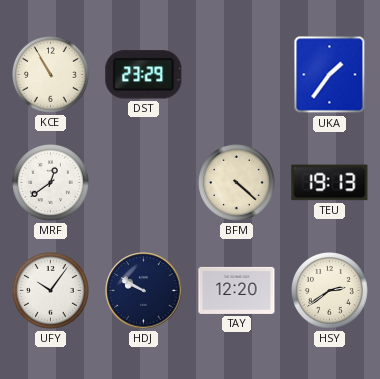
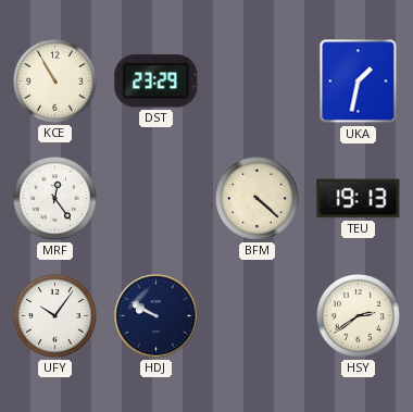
UKA: 1:36 -> 1:32 (359, 82)
MRF: 12:39 -> 12:24 (55, 199)
TAY: 12:20 -> none (237, 290)
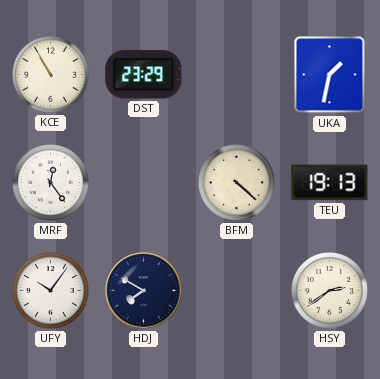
HDJ: 9:50 -> 7:50 (144, 291)
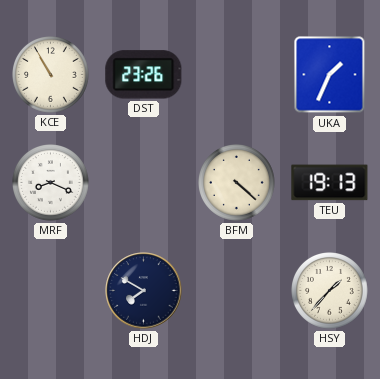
DST: 23:29 -> 23:26 (144, 75)
UKA: 1:32 -> 1:34 (330, 75)
MRF: 12:24 -> 8:19 (51, 183)
UFY: 10:06 -> none (51, 291)
HSY: 2:39 -> 1:37 (330, 291)
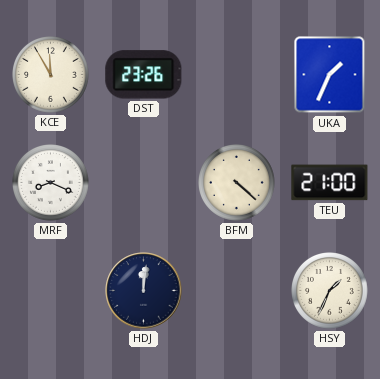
KCE: 10:55 -> 11:55 (51, 75)
TEU: 19:13 -> 21:00 (330, 183)
HDJ: 7:50 -> 12:01 (144, 291)
HSY: 1:37 -> 1:34 (330, 291)
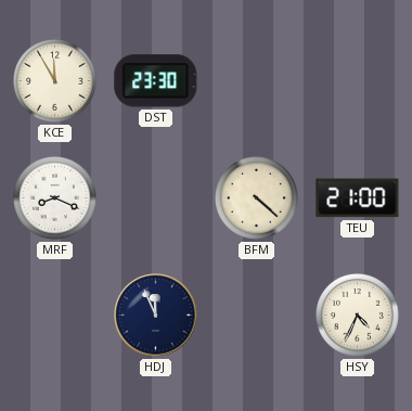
DST: 23:26 -> 23:30 (156, 81)
UKA: 1:34 -> none (330, 75)
HDJ: 12:01 -> 11:56 (156, 316)
HSY: 1:34 -> 4:34 (358, 316)
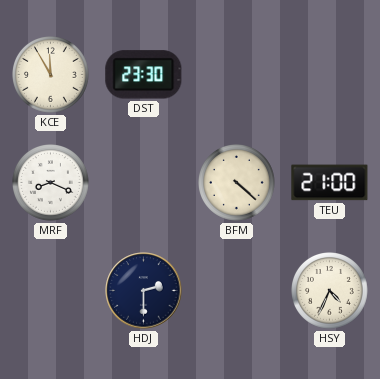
HDJ: 11:56 -> 2:30 (144, 291)
